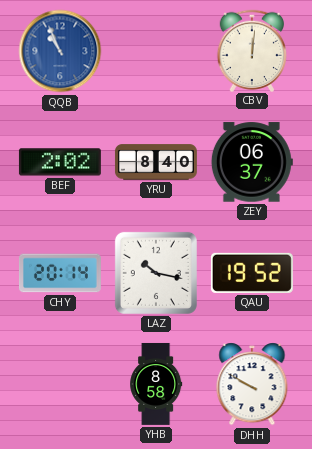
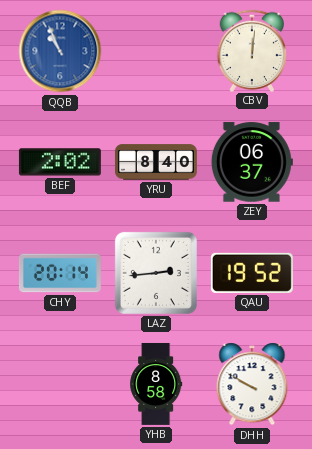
LAZ: 10:17 -> 2:44 (156, 273)
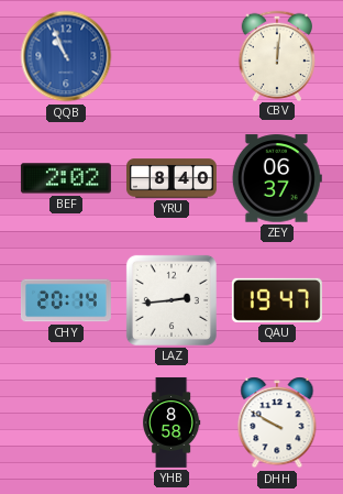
QAU: 19:52 -> 19:47 (277, 300)
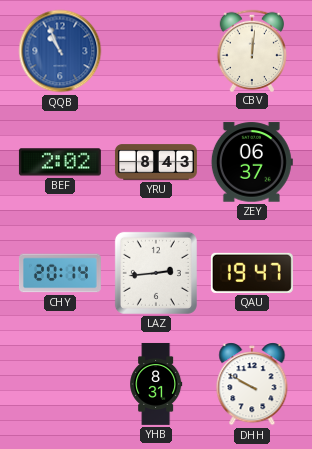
YRU: 8:40 -> 8:43 (156, 162)
YHB: 8:58 -> 8:31 (156, 384)
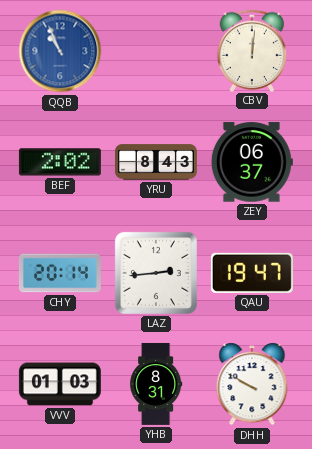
VVV: none -> 01:03 (60, 384)
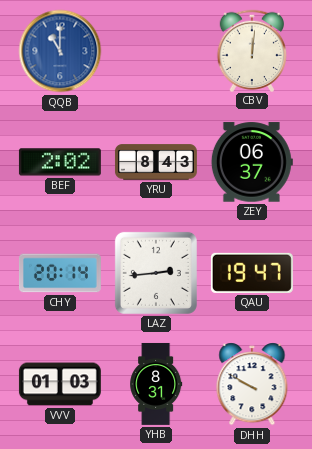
QQB: 10:56 -> 11:00 (60, 51)
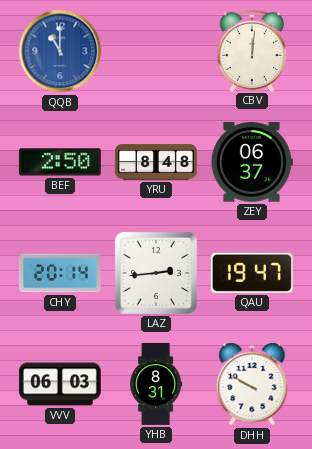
BEF: 2:02 -> 2:50 (60, 162)
YRU: 8:43 -> 8:48 (156, 162)
VVV: 01:03 -> 06:03 (60, 384)
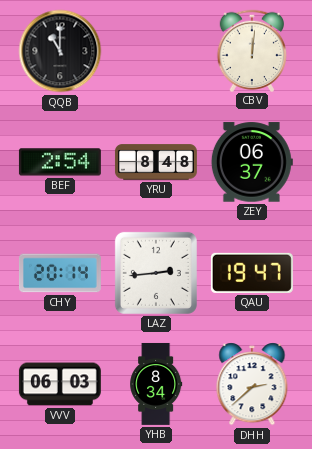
QQB dial: blue -> black (60, 51)
BEF: 2:50 -> 2:54 (60, 162)
YHB: 8:31 -> 8:34 (156, 384)
DHH: 9:50 -> 2:38 (252, 384)
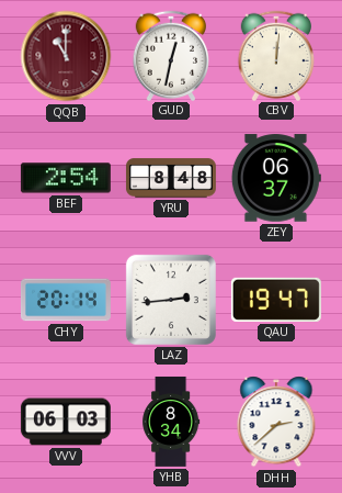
QQB dial: black -> burgundy (66, 56)
GUD: none -> 12:32 (170, 55)
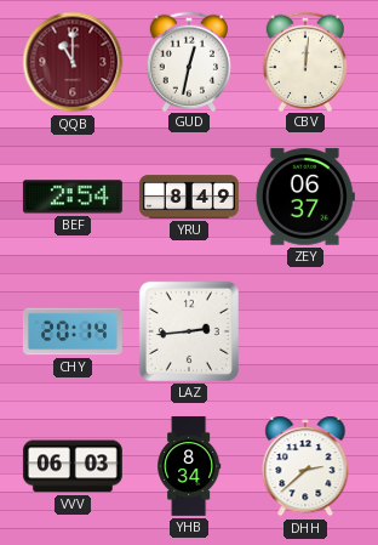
YRU: 8:48 -> 8:49 (189, 197)
QAU: 19:47 -> none (276, 300)
